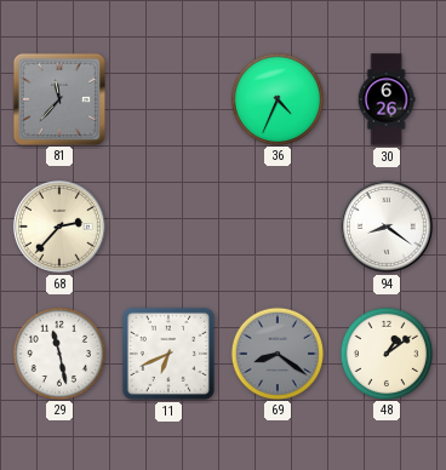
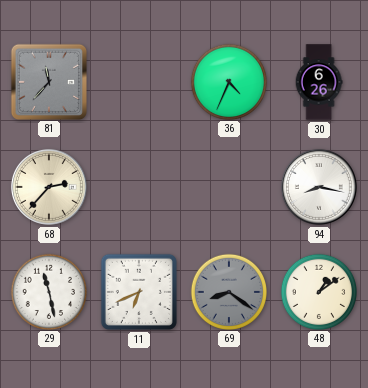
94: 8:21 -> 8:17 (319, 187)
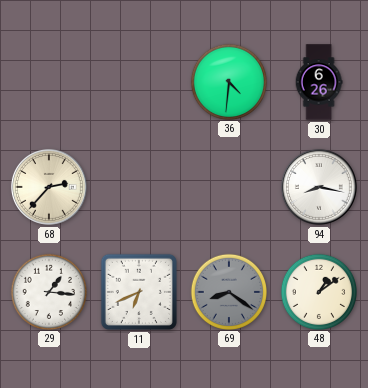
81: 11:37 -> none (48, 81)
36: 4:34 -> 4:31 (228, 81)
29: 11:28 -> 1:16 (48, 291)
